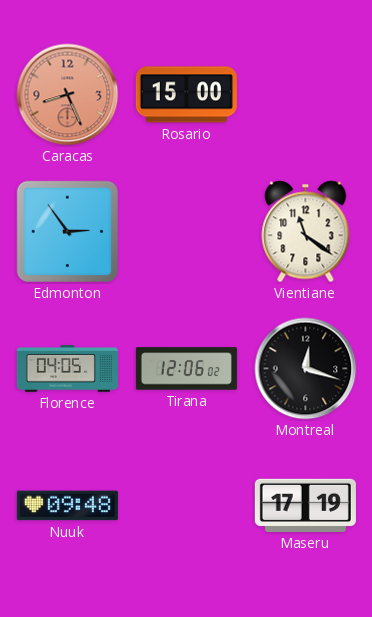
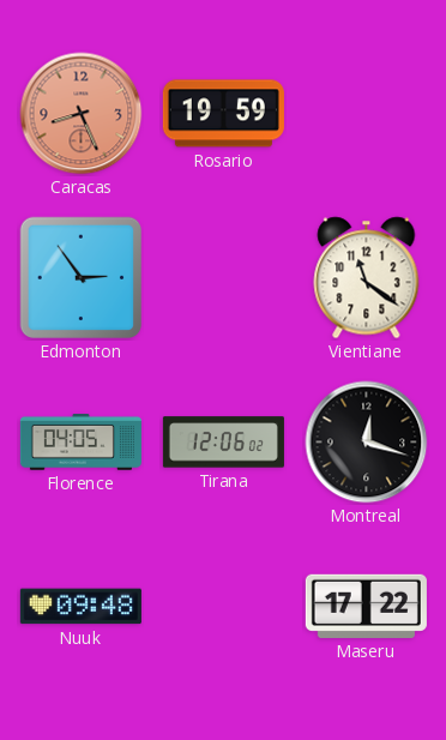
Rosario: 15:00 -> 19:59 (223, 114)
Maseru: 17:19 -> 17:22 (366, 606)
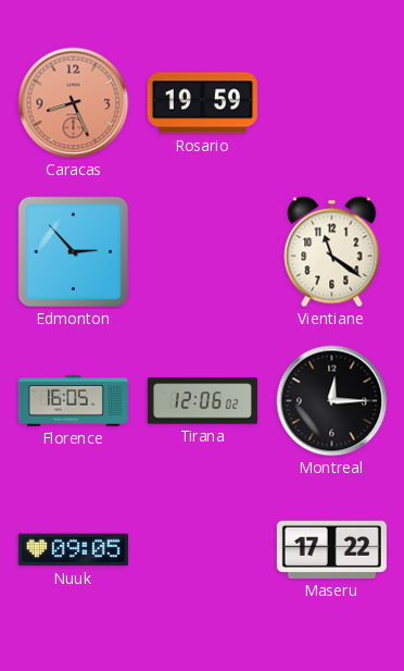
Edmonton: 2:54 -> 2:53 (74, 252)
Florence: 04:05 -> 16:05 (73, 401)
Montreal: 12:18 -> 12:15 (332, 401)
Nuuk: 09:48 -> 09:05 (73, 550)
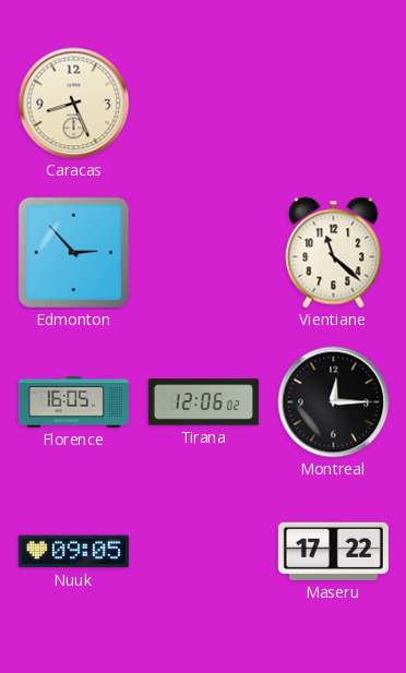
Caracas dial: salmon -> cream (74, 104)
Rosario: 19:59 -> none (202, 103)
Vientiane: 11:21 -> 11:22 (334, 253)
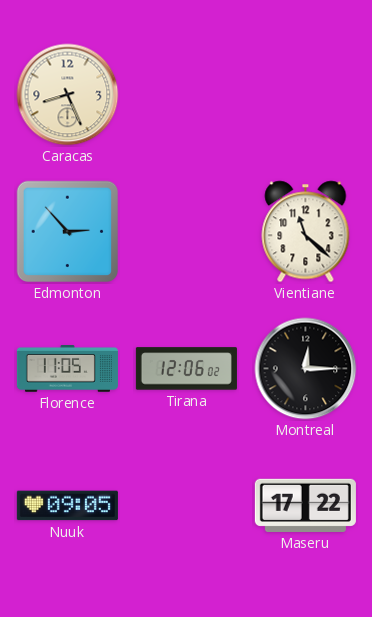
Florence: 16:05 -> 11:05 (67, 369)
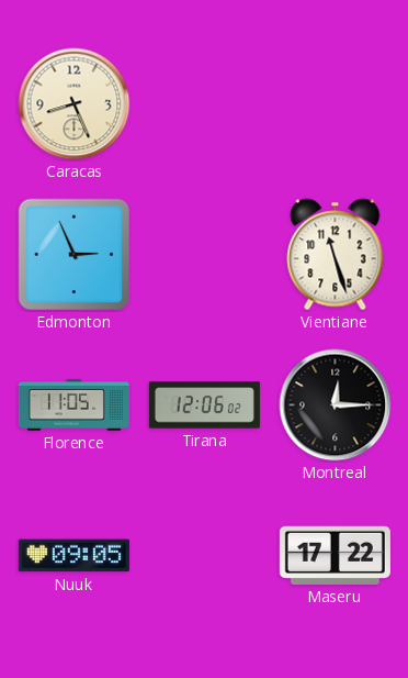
Edmonton: 2:53 -> 2:56 (75, 255)
Vientiane: 11:22 -> 11:27 (336, 255)
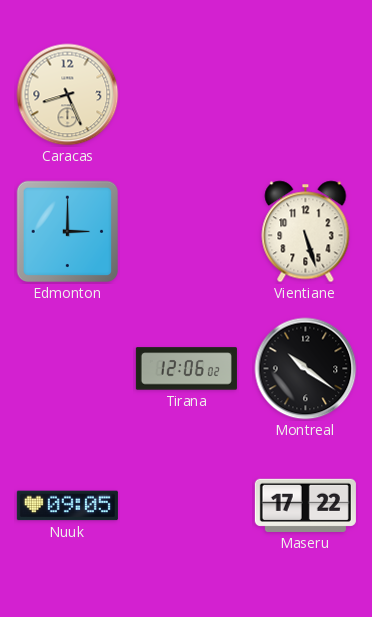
Edmonton: 2:56 -> 3:00 (68, 232)
Vientiane: 11:27 -> 5:27 (306, 232)
Florence: 11:05 -> none (73, 405)
Montreal: 12:15 -> 10:21 (306, 369)
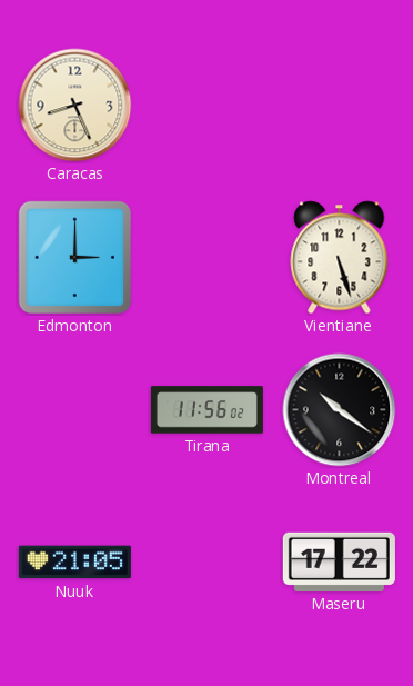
Tirana: 12:06 -> 11:56 (206, 410)
Nuuk: 09:05 -> 21:05 (74, 563)
